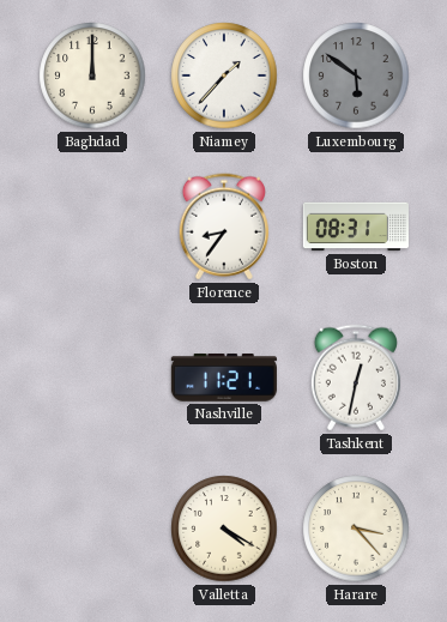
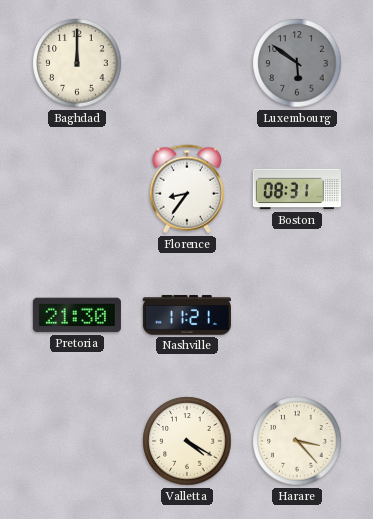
Niamey: 1:37 -> none (224, 76)
Pretoria: none -> 21:30 (77, 315)
Tashkent: 12:32 -> none (356, 378)
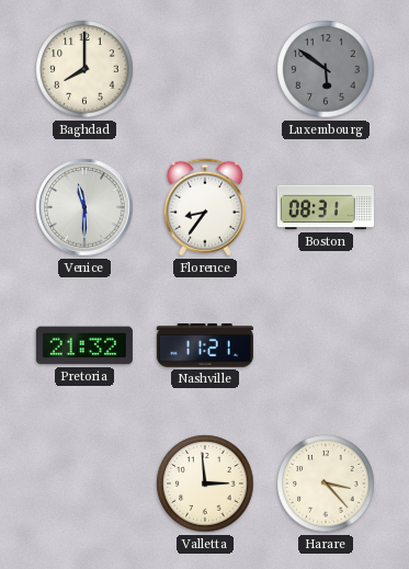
Baghdad: 12:00 -> 8:00 (84, 69)
Venice: none -> 11:30 (84, 207)
Pretoria: 21:30 -> 21:32 (84, 345)
Valletta: 4:20 -> 2:59 (205, 483)
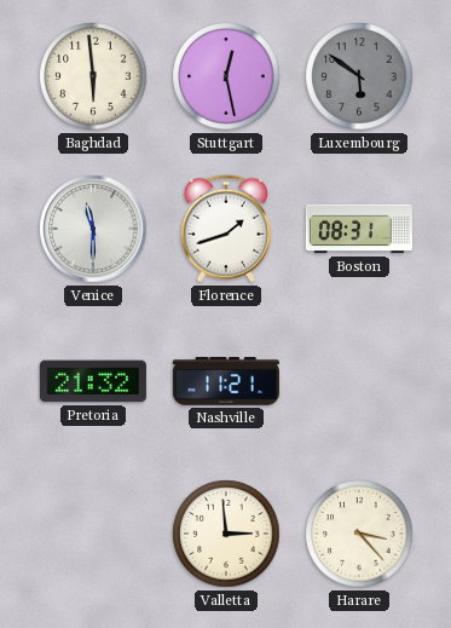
Baghdad: 8:00 -> 5:59 (93, 76)
Stuttgart: none -> 12:28 (226, 76)
Florence: 8:36 -> 1:42 (226, 229)
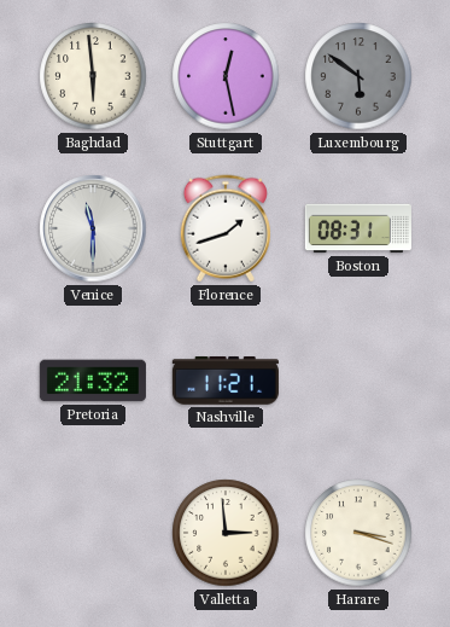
Harare: 3:23 -> 3:18 (358, 533)
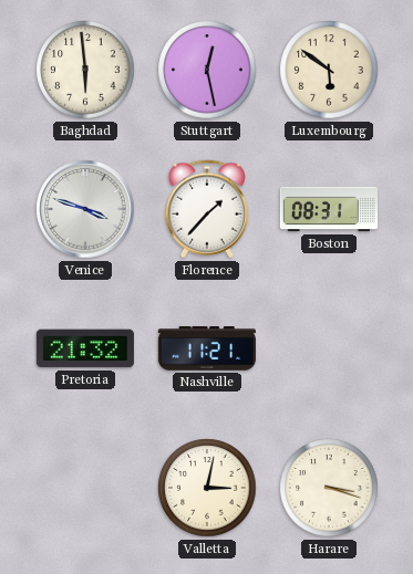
Luxembourg dial: grey -> cream (329, 70)
Venice: 11:30 -> 3:48 (85, 209)
Florence: 1:42 -> 1:37 (207, 209)
Valletta: 2:59 -> 3:02 (207, 488)
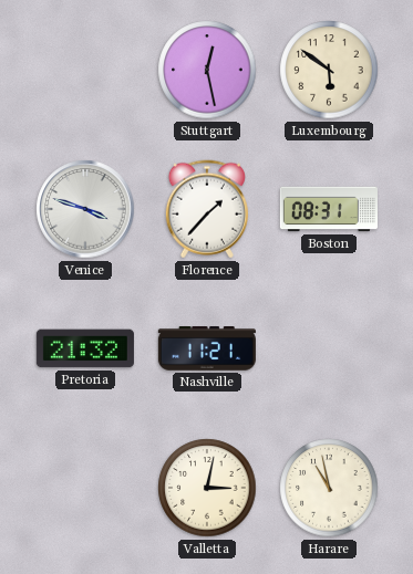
Baghdad: 5:59 -> none (85, 70)
Harare: 3:18 -> 10:58 (329, 488)
